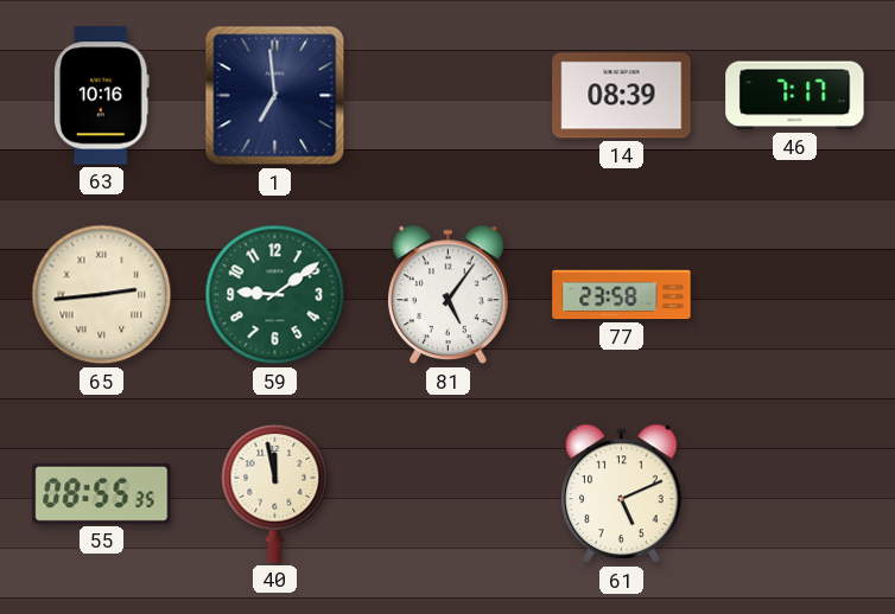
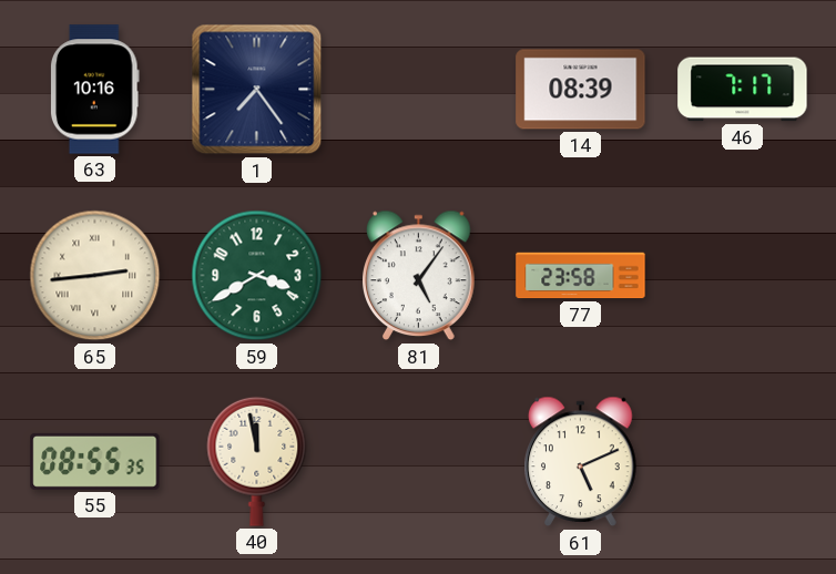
1: 6:59 -> 7:24 (257, 90)
59: 9:09 -> 3:40 (257, 276)
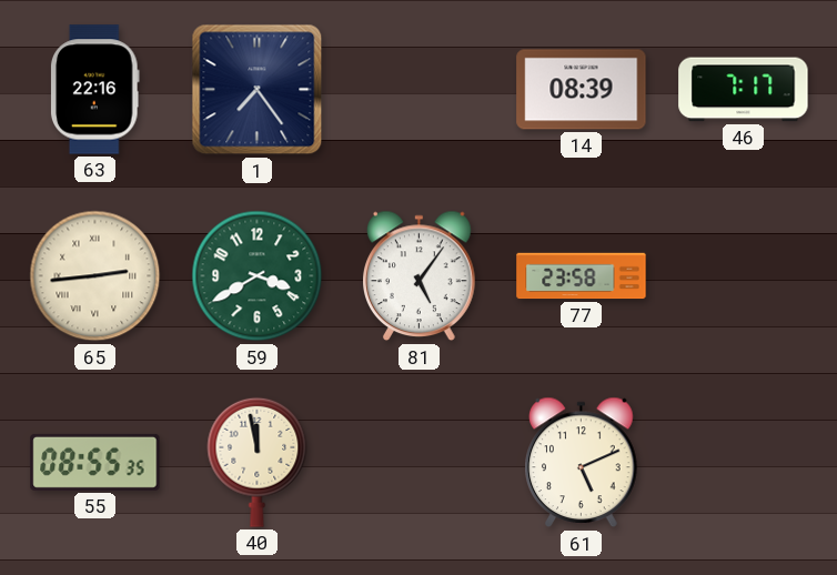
63: 10:16 -> 22:16 (94, 90)
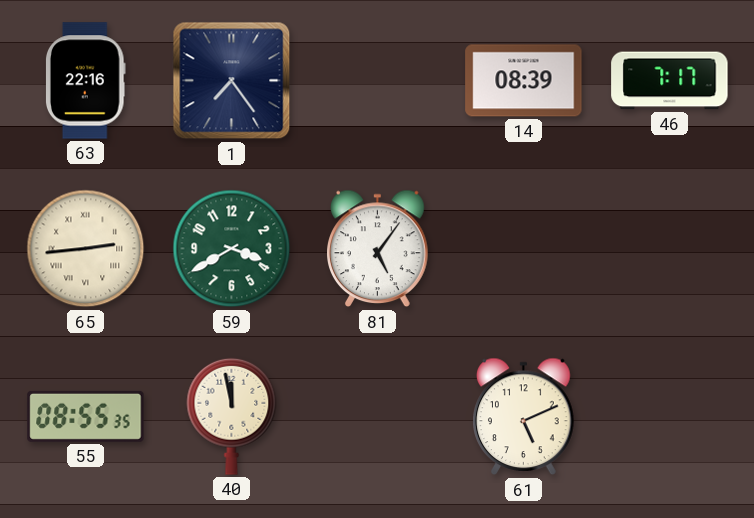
77: 23:58 -> none (582, 276)
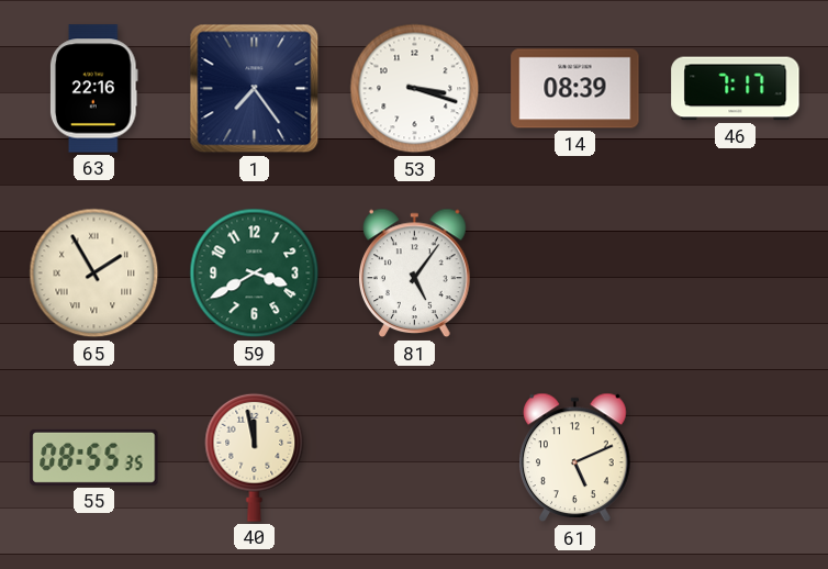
53: none -> 3:18 (415, 89)
65: 2:44 -> 1:55 (94, 274)
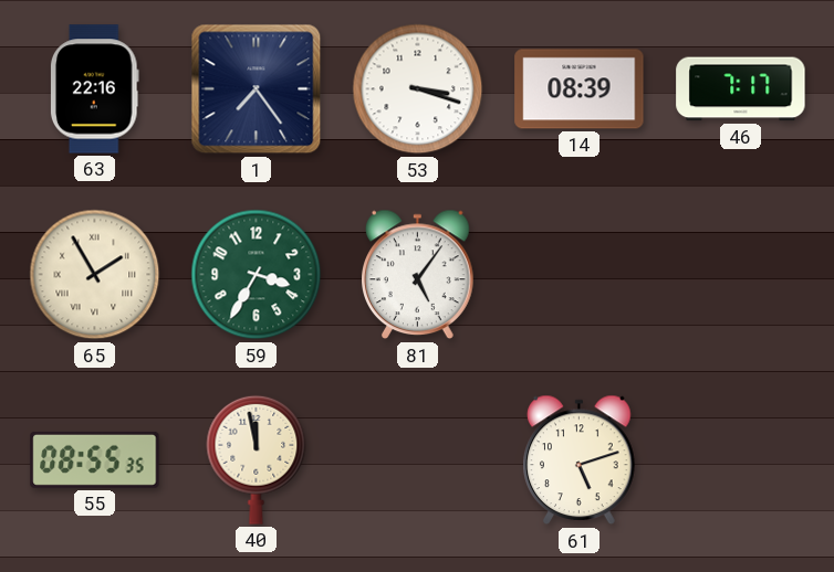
59: 3:40 -> 3:35 (257, 275)
61: 5:11 -> 5:12 (580, 460)
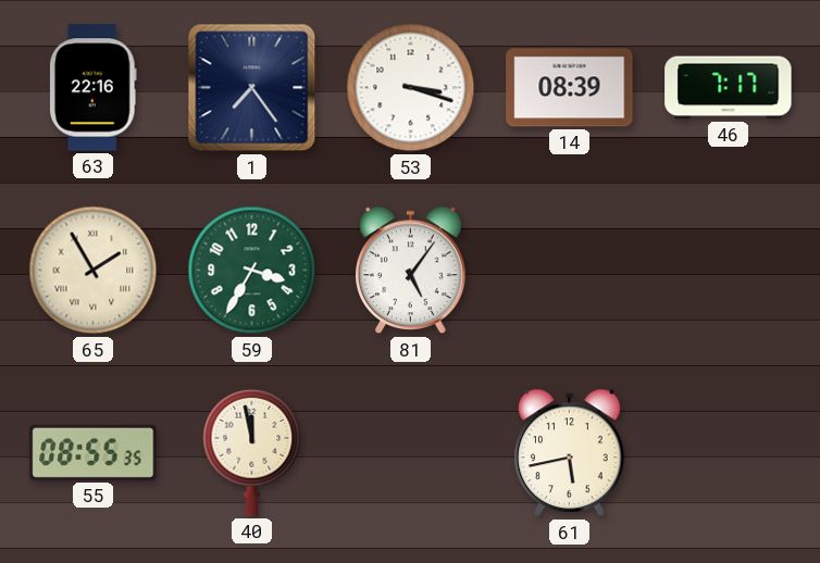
61: 5:12 -> 5:43 (570, 453)
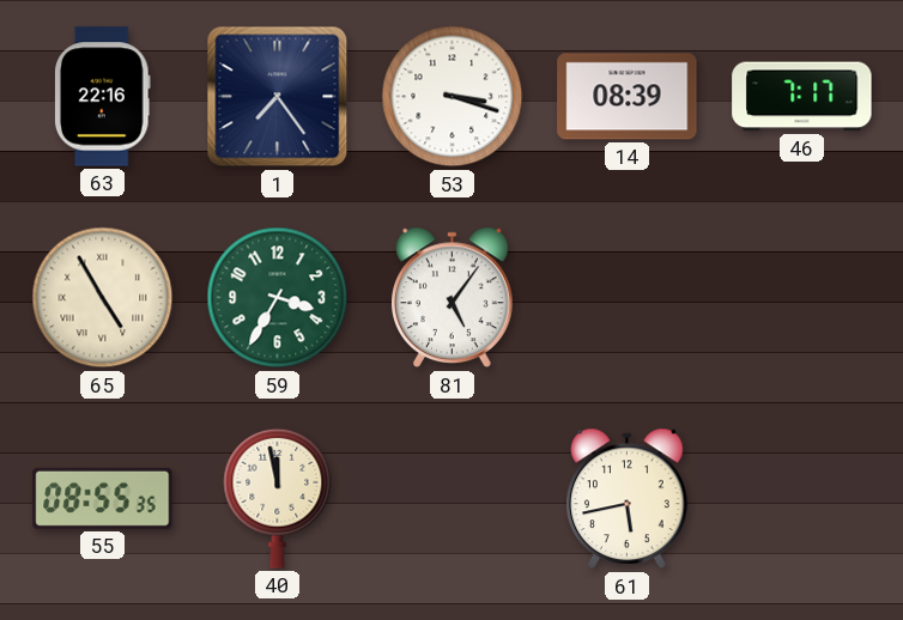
65: 1:55 -> 4:55 (103, 298)
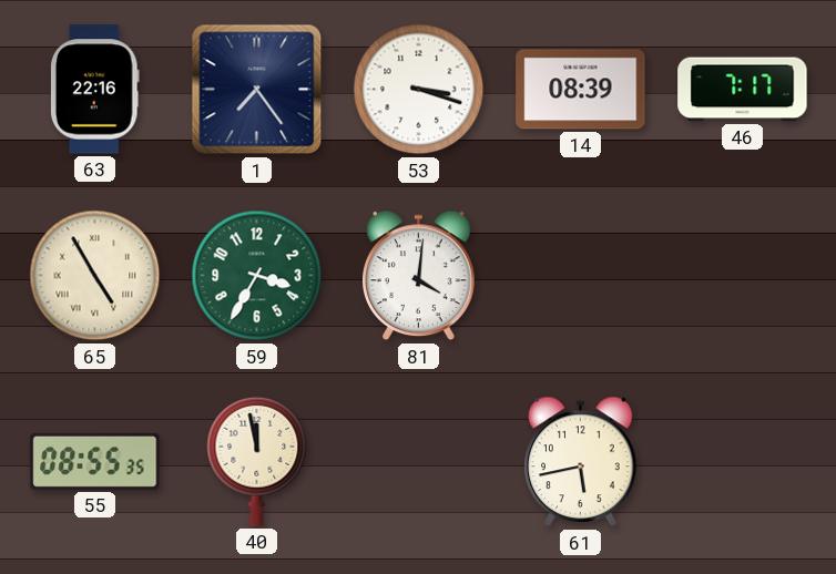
81: 5:06 -> 4:01 (419, 276)
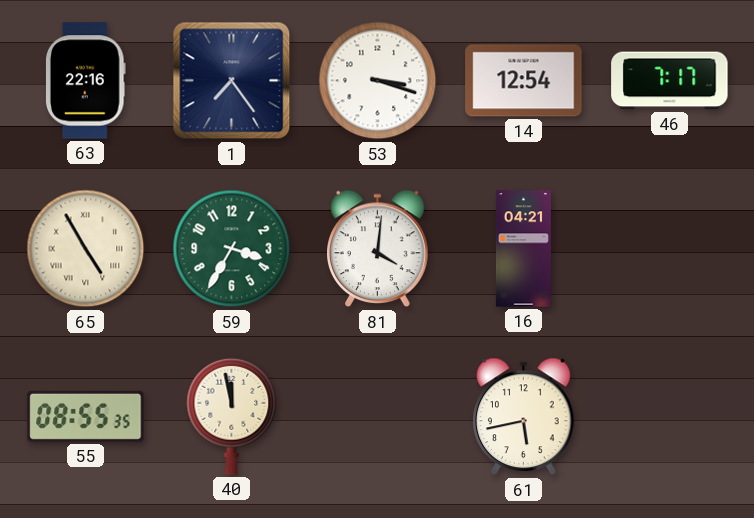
14: 08:39 -> 12:54 (524, 81)
16: none -> 04:21 (523, 249)
